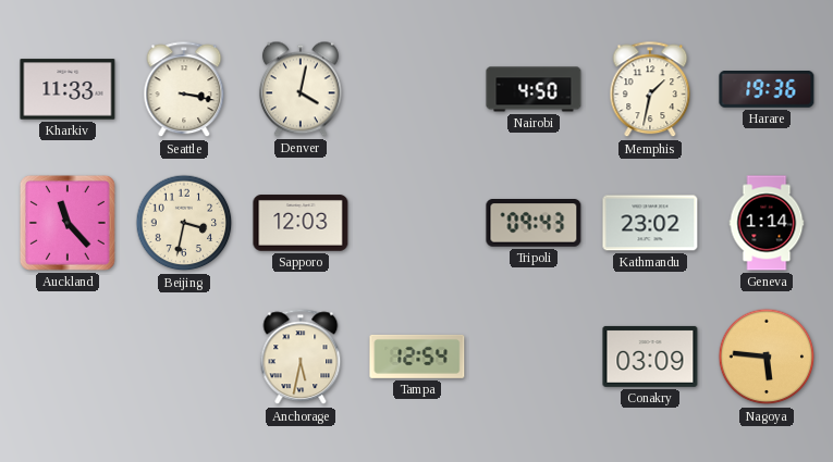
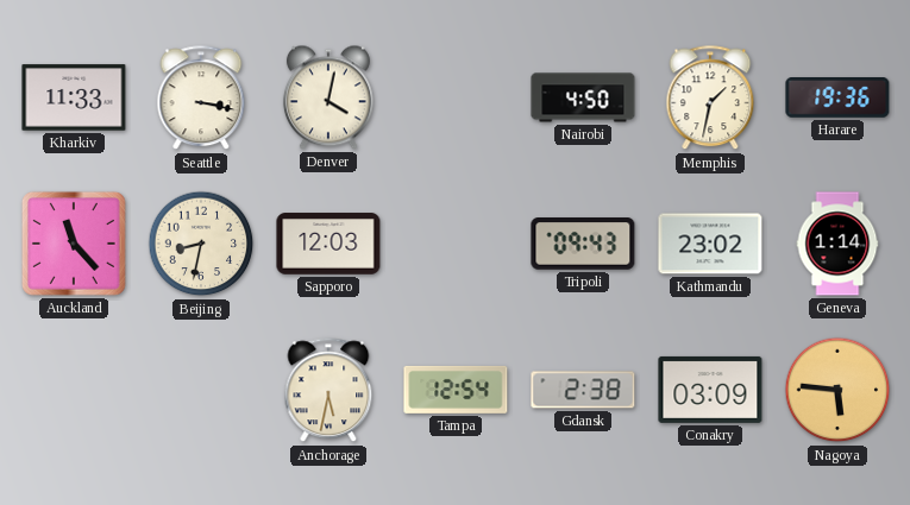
Beijing: 3:32 -> 8:32 (201, 244)
Gdansk: none -> 2:38 (583, 390)
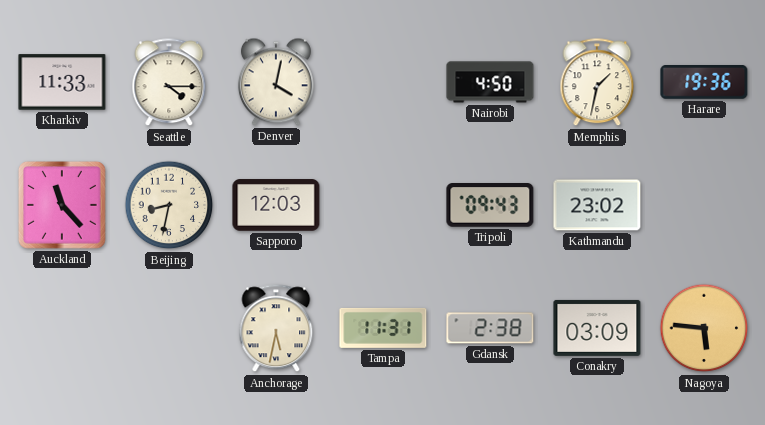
Seattle: 3:17 -> 4:15 (169, 83)
Geneva: 1:14 -> none (837, 244)
Tampa: 12:54 -> 11:31 (383, 328)
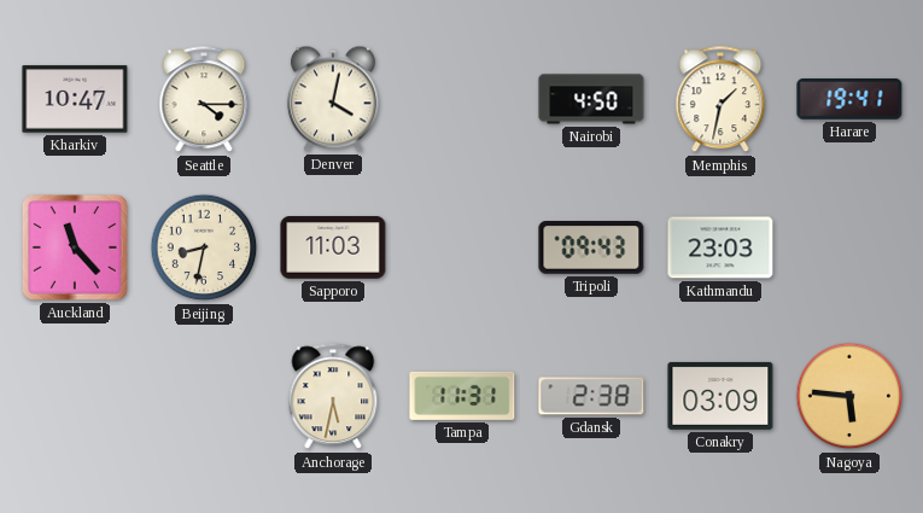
Kharkiv: 11:33 -> 10:47 (75, 99)
Harare: 19:36 -> 19:41 (849, 100)
Sapporo: 12:03 -> 11:03 (333, 247)
Kathmandu: 23:02 -> 23:03 (720, 247)
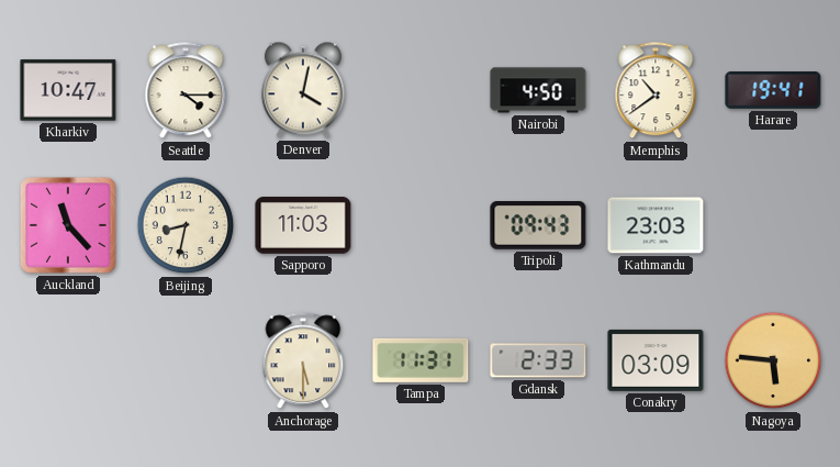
Memphis: 1:32 -> 10:39 (656, 91)
Anchorage: 5:32 -> 5:30 (303, 362)
Gdansk: 2:38 -> 2:33 (538, 360)
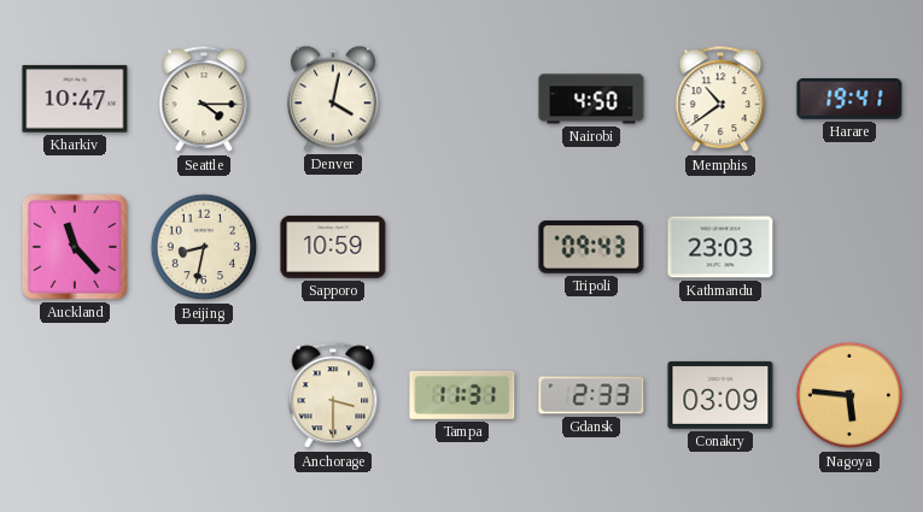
Sapporo: 11:03 -> 10:59 (333, 247)
Anchorage: 5:30 -> 3:30 (333, 396)
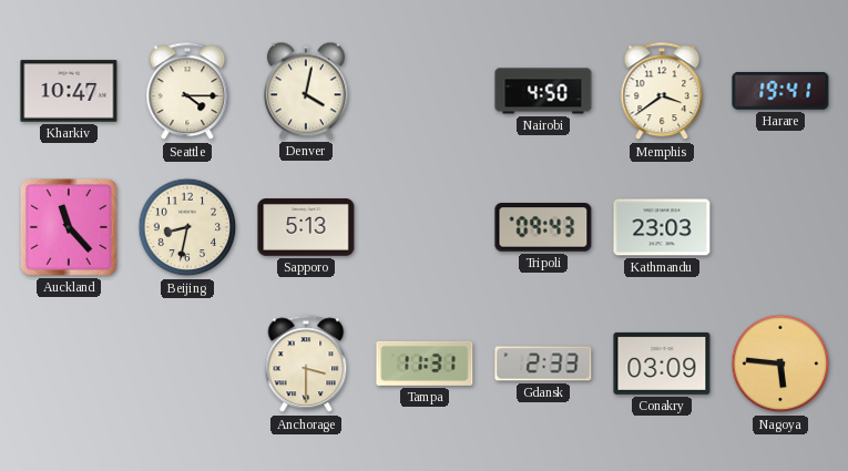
Memphis: 10:39 -> 3:39 (662, 92)
Sapporo: 10:59 -> 5:13 (306, 227)
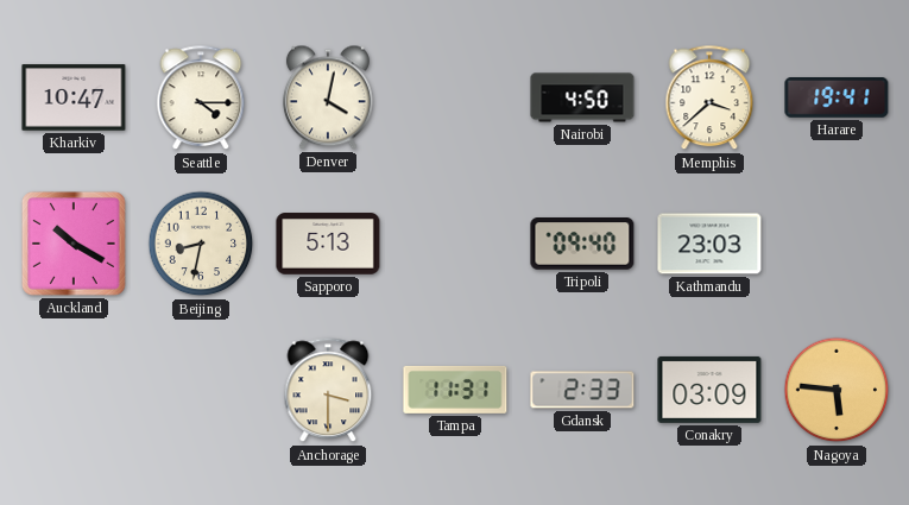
Memphis: 3:39 -> 3:38 (709, 99)
Auckland: 11:23 -> 10:20 (74, 244)
Tripoli: 09:43 -> 09:40 (582, 245)
